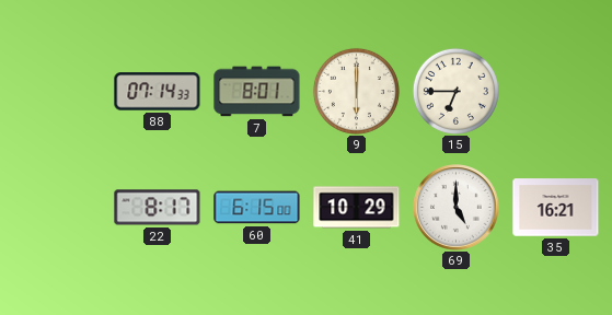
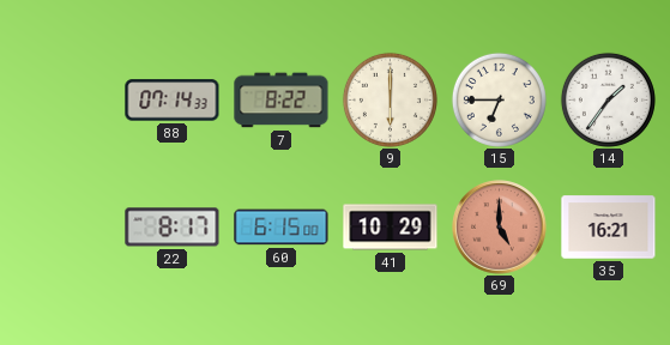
7: 8:01 -> 8:22 (282, 101)
14: none -> 1:36 (608, 99)
69 dial: white -> salmon (500, 228)
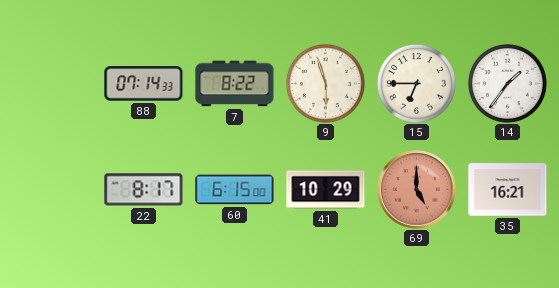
9: 6:00 -> 5:57 (325, 83)
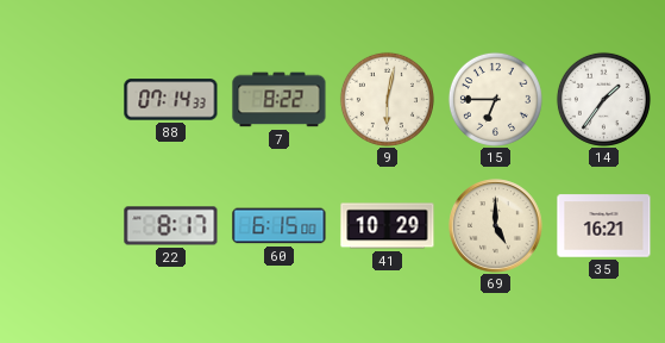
9: 5:57 -> 6:02 (387, 99)
69 dial: salmon -> cream (496, 226)
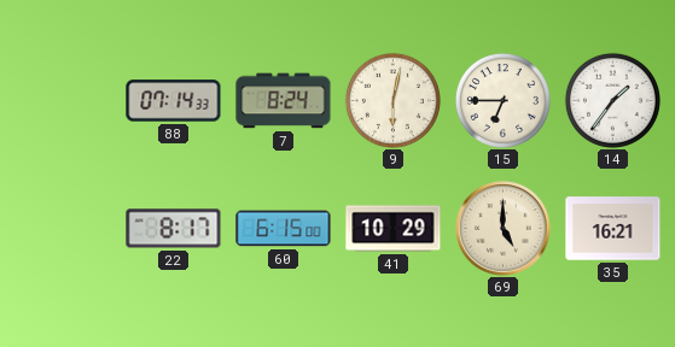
7: 8:22 -> 8:24 (284, 101)
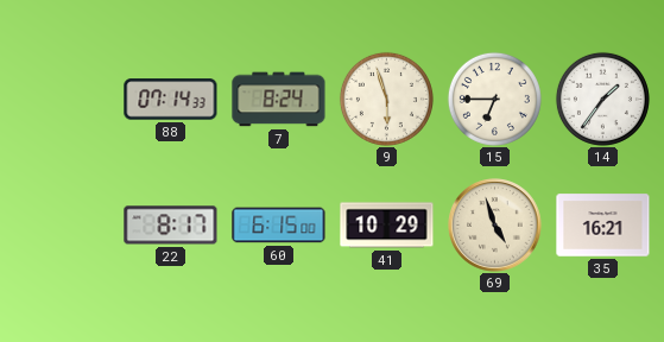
9: 6:02 -> 5:57 (386, 99)
69: 5:00 -> 4:57 (495, 226)
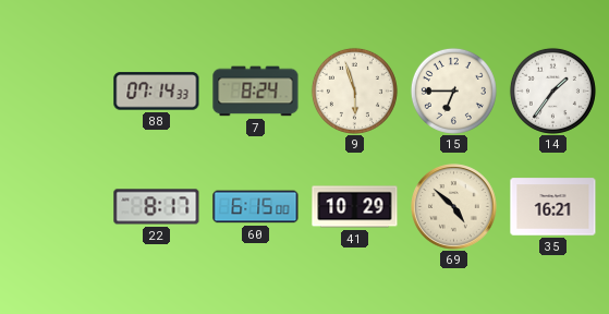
69: 4:57 -> 4:52 (454, 207)
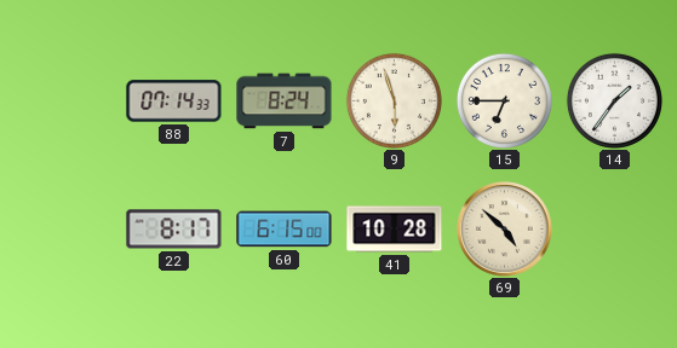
41: 10:29 -> 10:28 (395, 230)
35: 16:21 -> none (553, 207)
